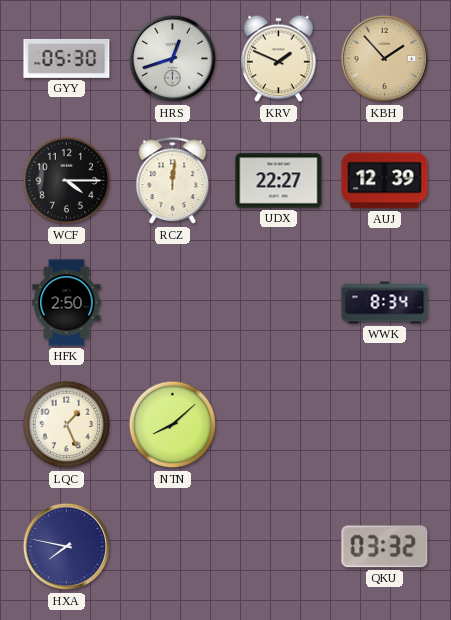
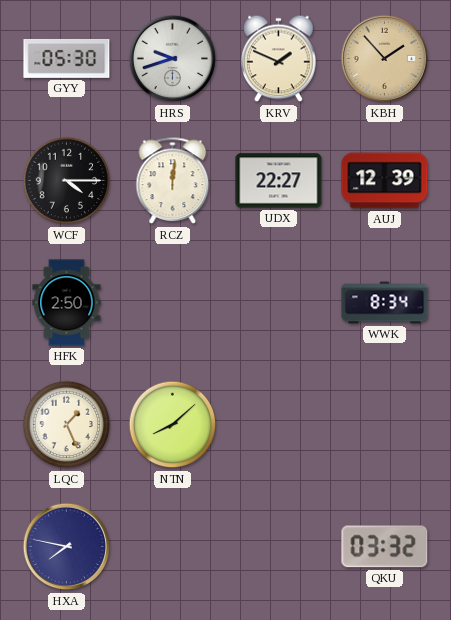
HRS: 12:42 -> 9:42 (173, 59)
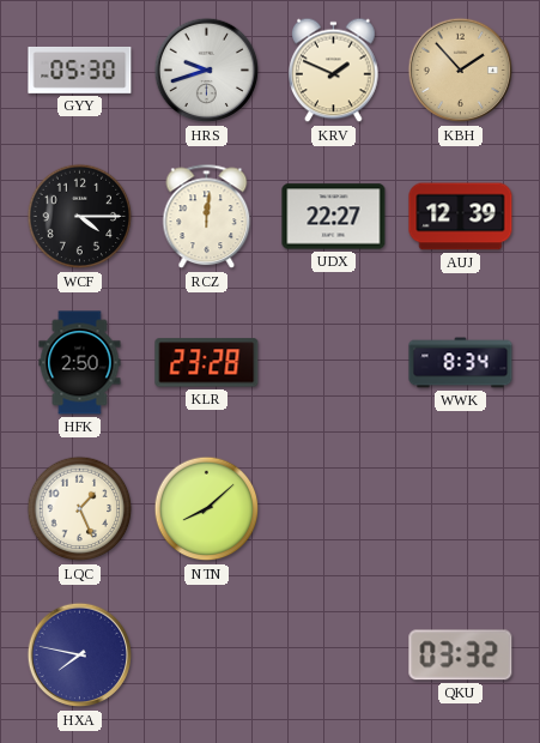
KLR: none -> 23:28 (207, 363)
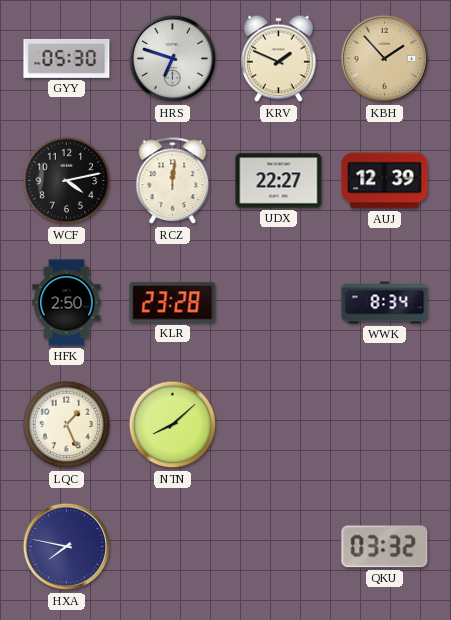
HRS: 9:42 -> 6:48 (173, 59)
WCF: 4:15 -> 4:13 (67, 181)
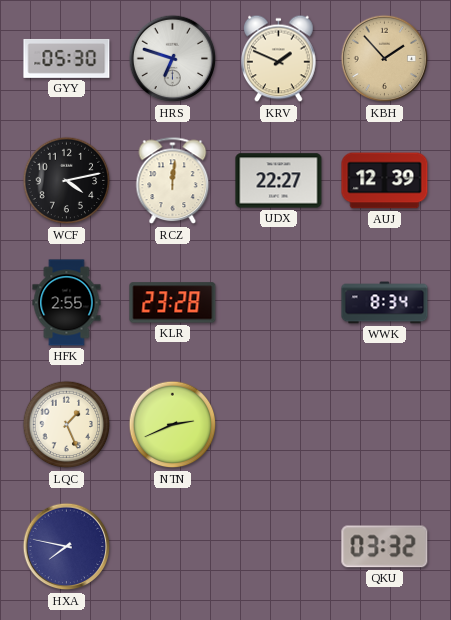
HFK: 2:50 -> 2:55 (67, 303)
NTN: 8:08 -> 2:41 (173, 425)
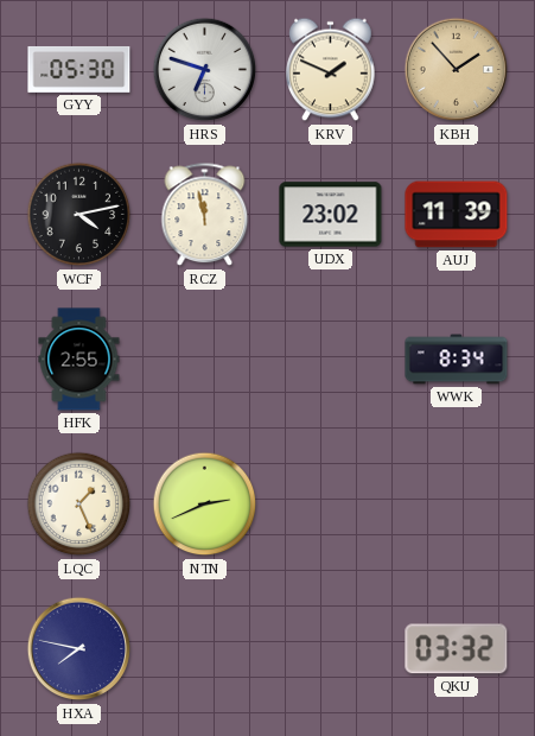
RCZ: 12:01 -> 11:58 (205, 215)
UDX: 22:27 -> 23:02 (331, 215)
AUJ: 12:39 -> 11:39 (457, 215)
KLR: 23:28 -> none (173, 303)
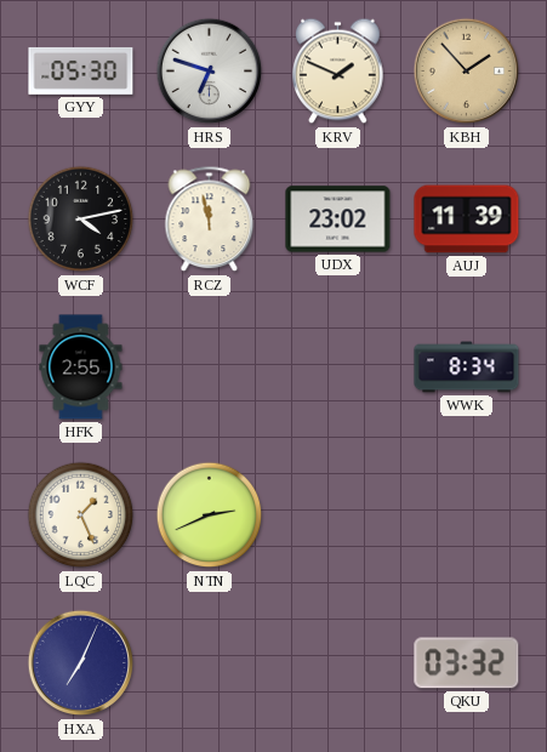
HXA: 7:47 -> 7:04 (81, 663)
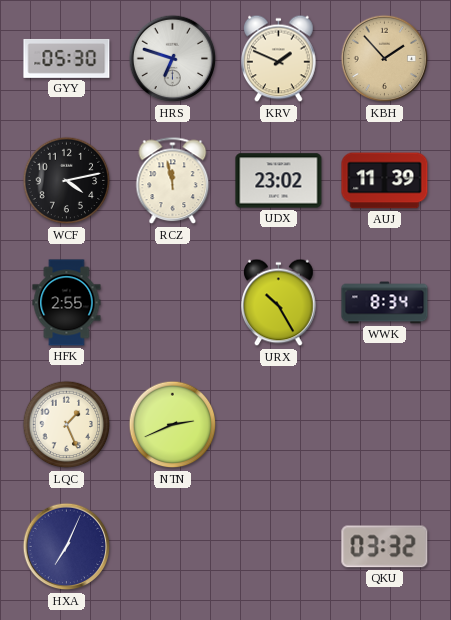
URX: none -> 10:25 (279, 303)
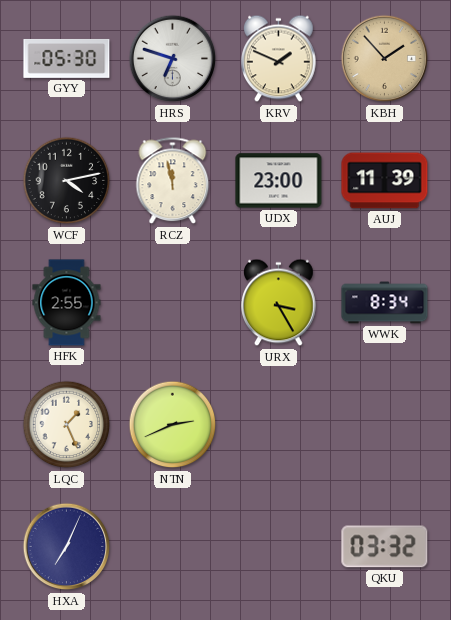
UDX: 23:02 -> 23:00 (279, 181)
URX: 10:25 -> 3:25 (279, 303)
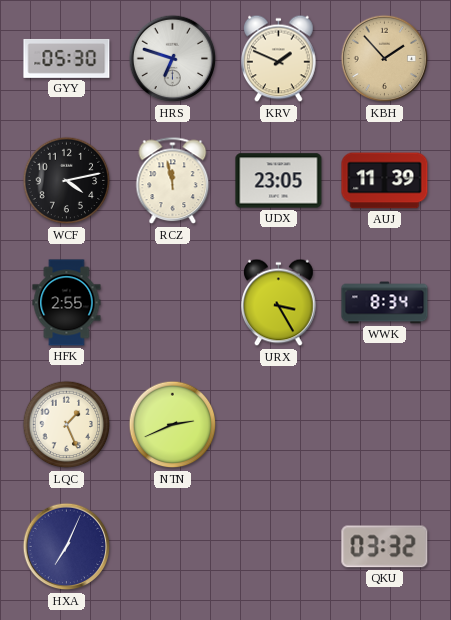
UDX: 23:00 -> 23:05 (279, 181)
